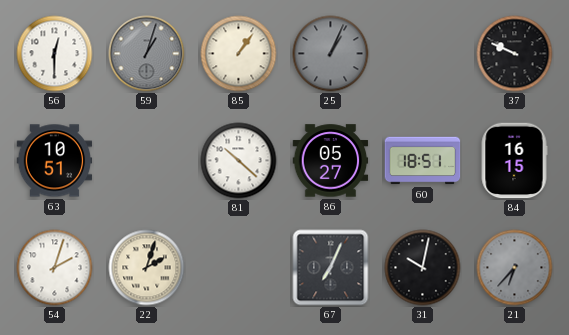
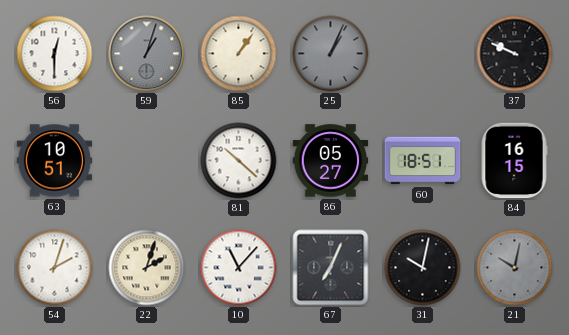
10: none -> 11:07 (239, 268)
21: 6:37 -> 10:02 (515, 268)
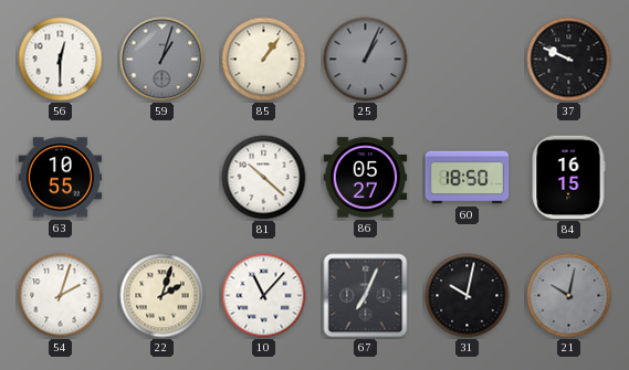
63: 10:51 -> 10:55 (61, 178)
60: 18:51 -> 18:50 (468, 178)
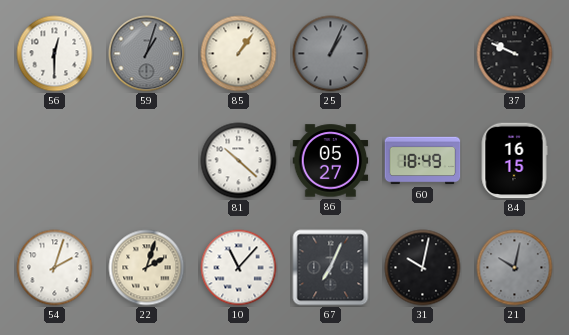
63: 10:55 -> none (61, 178)
60: 18:50 -> 18:49 (423, 161)
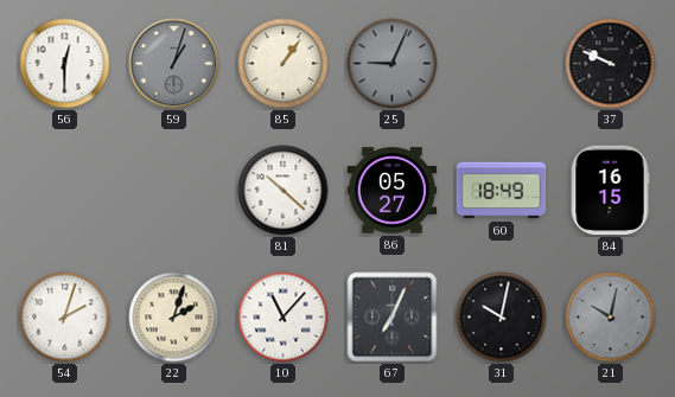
25: 1:04 -> 9:04 (393, 64)
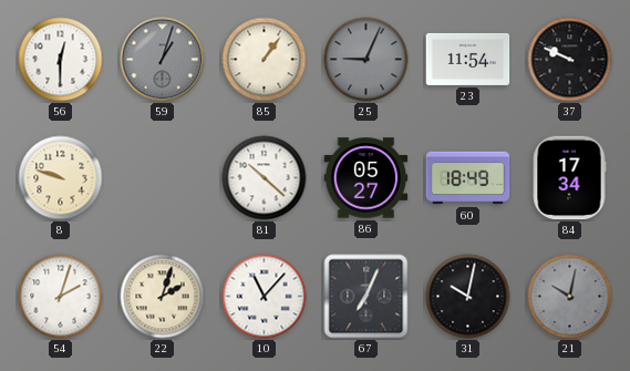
23: none -> 11:54 (468, 59)
8: none -> 9:48 (61, 178)
84: 16:15 -> 17:34 (569, 178)
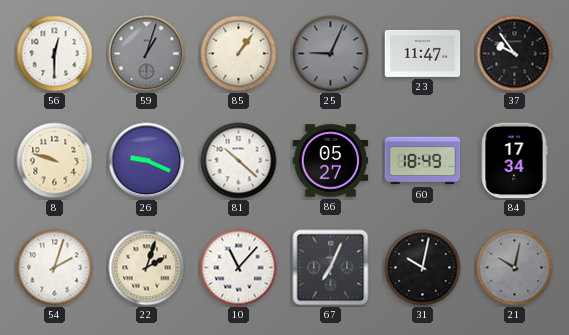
23: 11:54 -> 11:47 (423, 53)
37: 9:49 -> 9:54 (515, 54)
26: none -> 9:19 (147, 161)
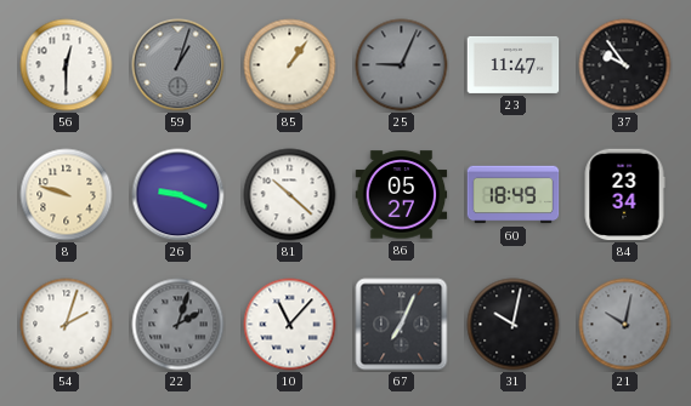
84: 17:34 -> 23:34 (624, 195)
22 dial: cream -> grey (179, 325)
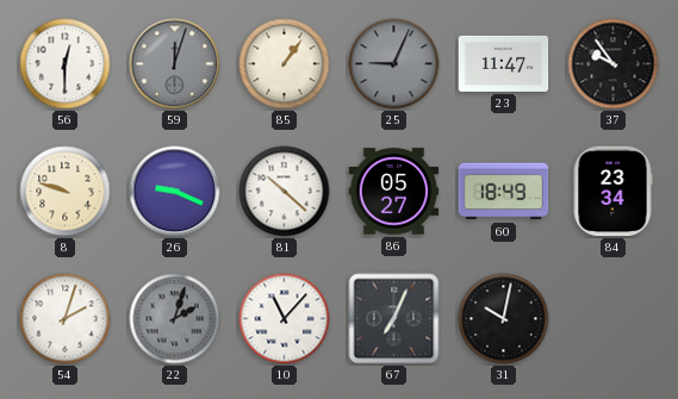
59: 1:03 -> 12:03 (175, 64)
21: 10:02 -> none (625, 325)
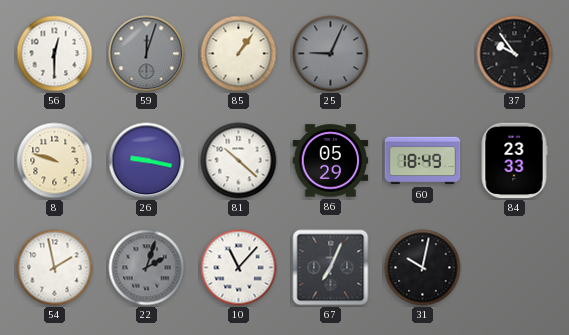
23: 11:47 -> none (504, 63)
26: 9:19 -> 9:17 (147, 161)
86: 05:27 -> 05:29 (331, 161)
84: 23:34 -> 23:33 (514, 161)
54: 2:03 -> 1:58 (55, 268)
